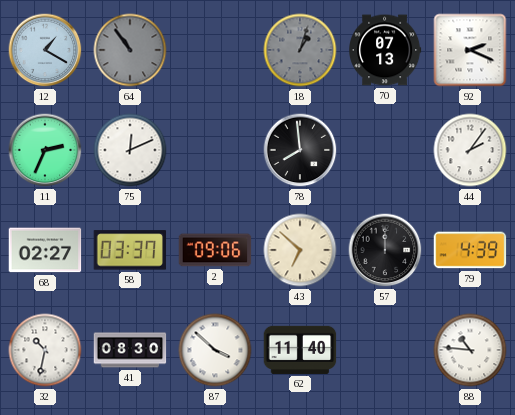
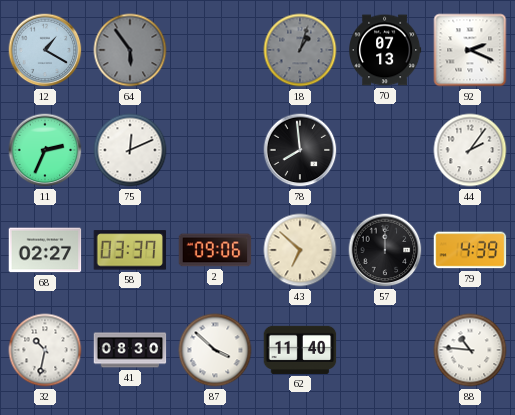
64: 10:54 -> 5:54 (130, 50)
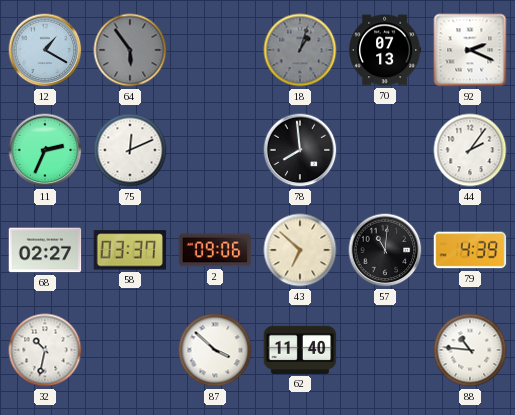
57: 12:00 -> 11:01 (385, 250)
41: 08:30 -> none (130, 350)
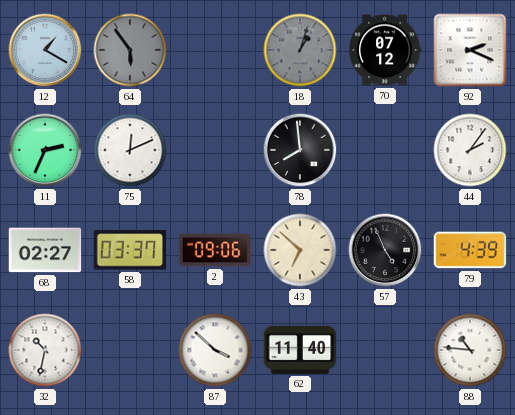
70: 07:13 -> 07:12 (386, 50)
57: 11:01 -> 4:56 (385, 250)
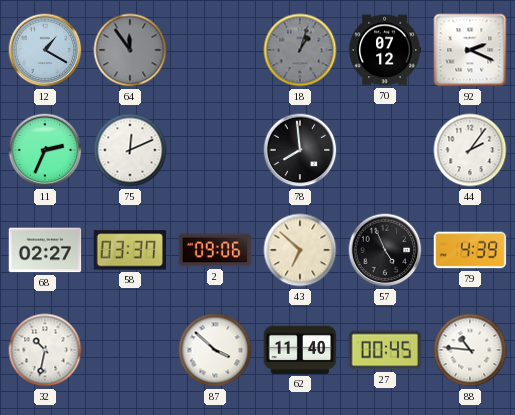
64: 5:54 -> 11:54 (130, 50)
27: none -> 00:45 (385, 350)
